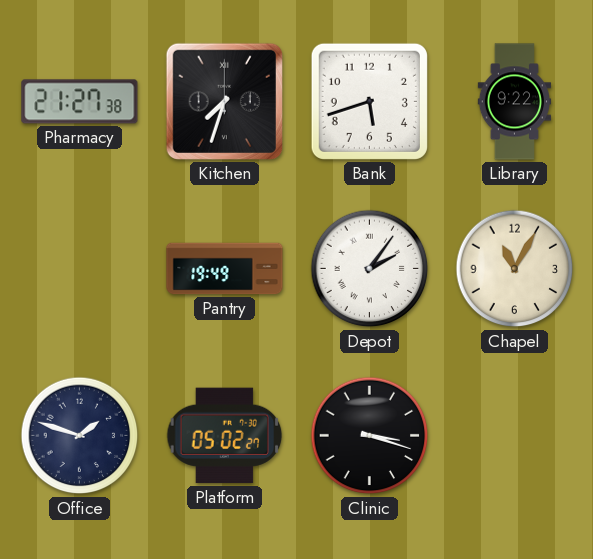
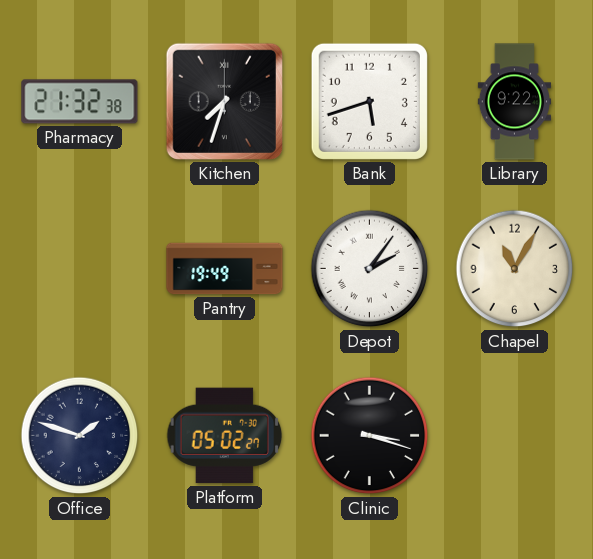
Pharmacy: 21:27 -> 21:32 (80, 102)
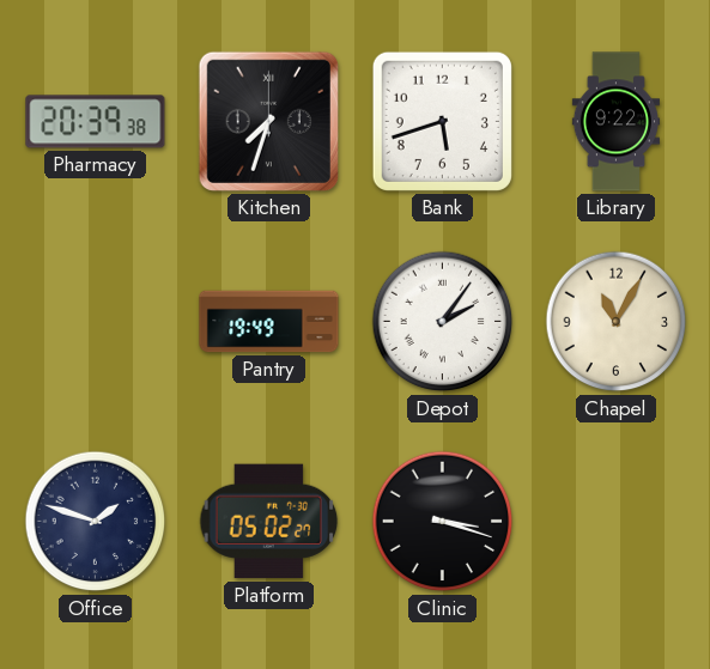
Pharmacy: 21:32 -> 20:39 (96, 122)
